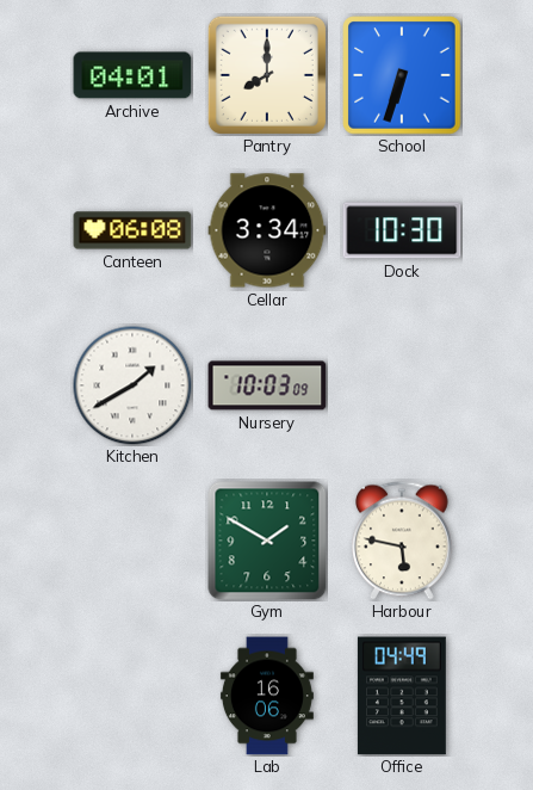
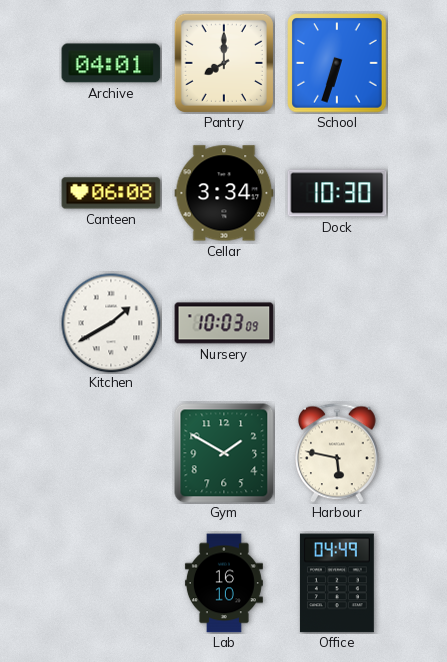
Lab: 16:06 -> 16:10 (224, 583)
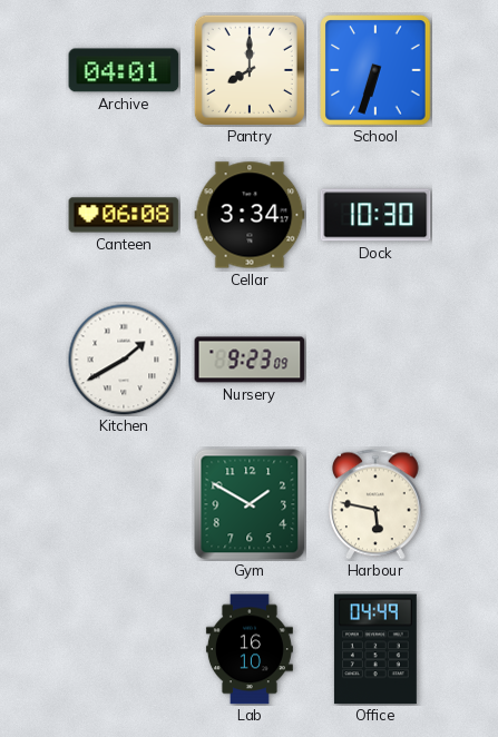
Nursery: 10:03 -> 9:23 (250, 360)
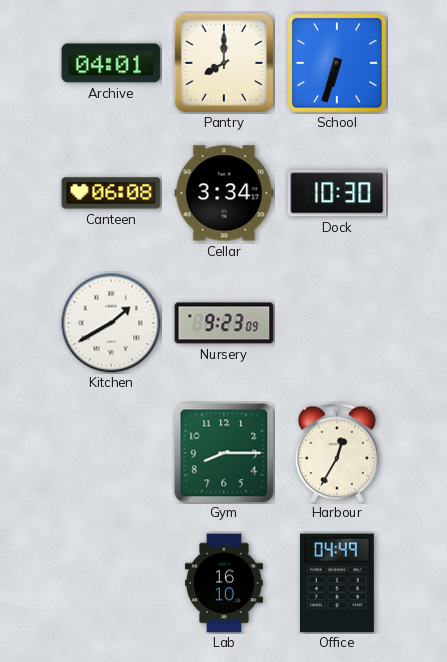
Gym: 1:50 -> 8:15 (224, 453)
Harbour: 5:47 -> 12:35 (338, 453)
